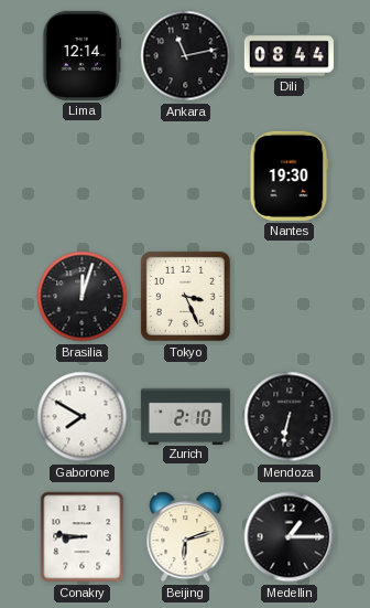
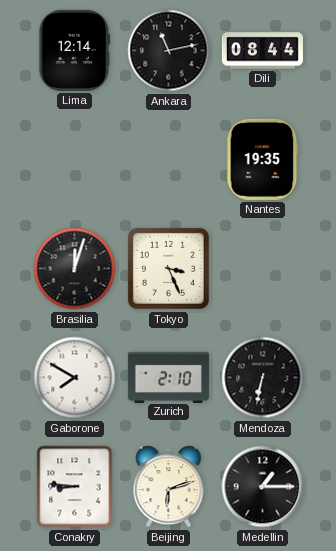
Nantes: 19:30 -> 19:35 (263, 159)
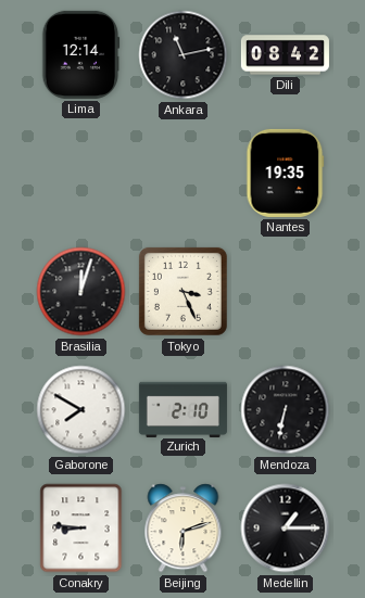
Dili: 08:44 -> 08:42 (285, 55)
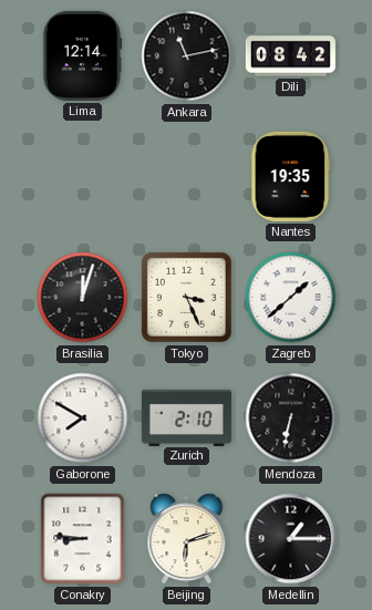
Zagreb: none -> 1:38 (291, 298)
